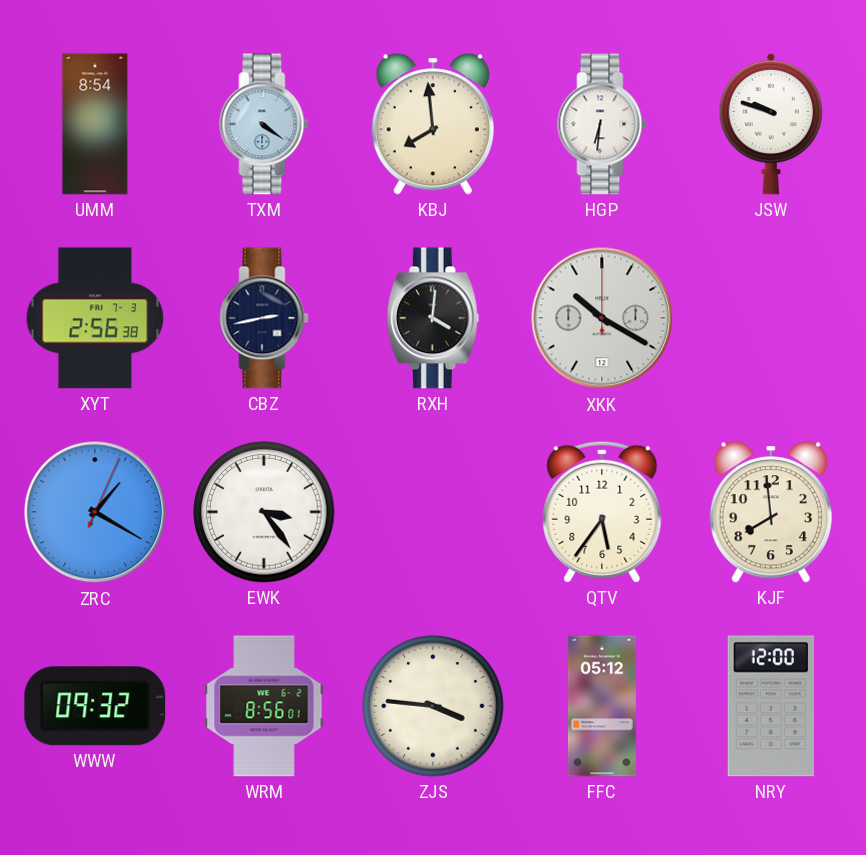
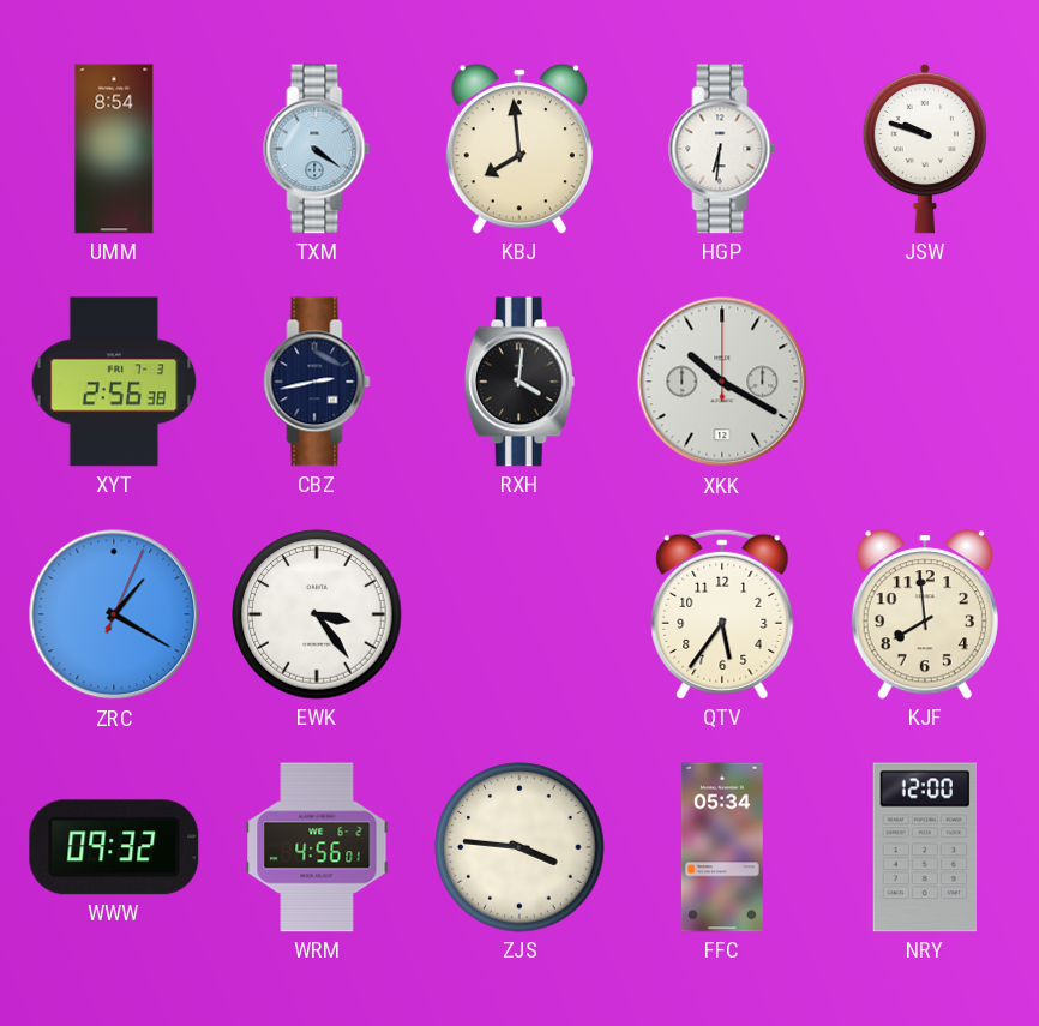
WRM: 8:56 -> 4:56 (317, 847)
FFC: 05:12 -> 05:34 (722, 847)
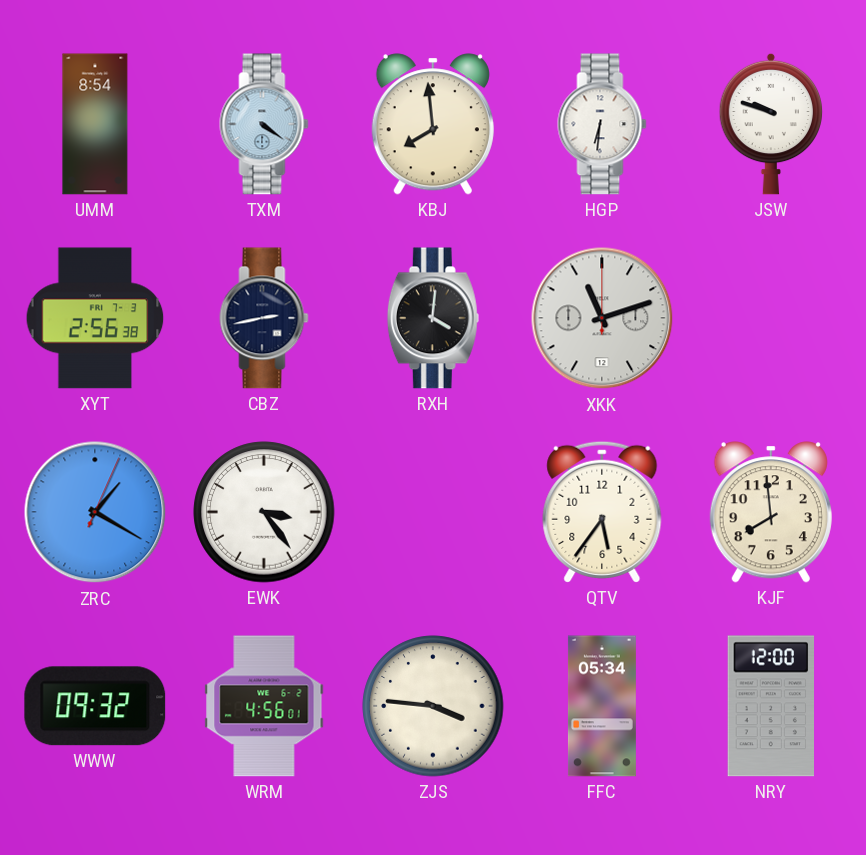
XKK: 10:20 -> 11:12 (602, 318)
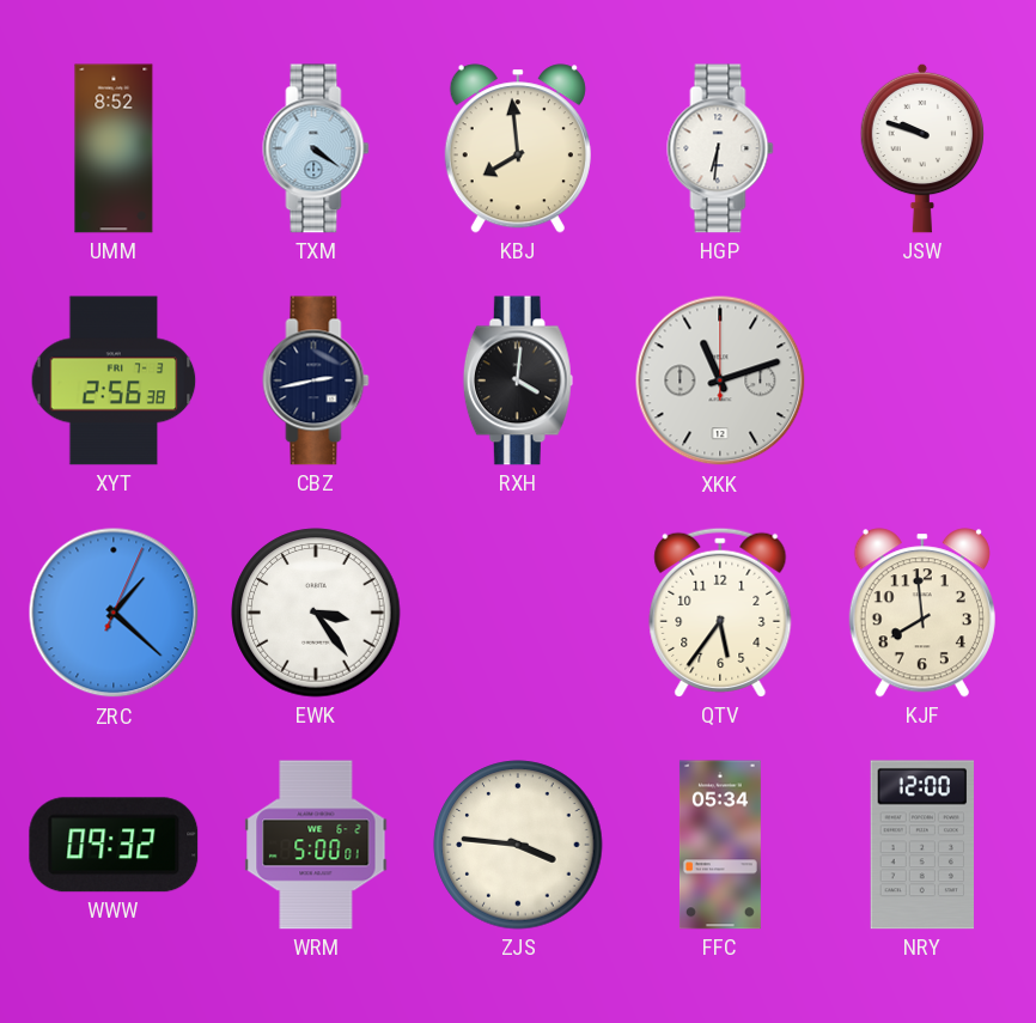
UMM: 8:54 -> 8:52 (114, 148)
ZRC: 1:20 -> 1:22 (114, 613)
WRM: 4:56 -> 5:00 (316, 845)
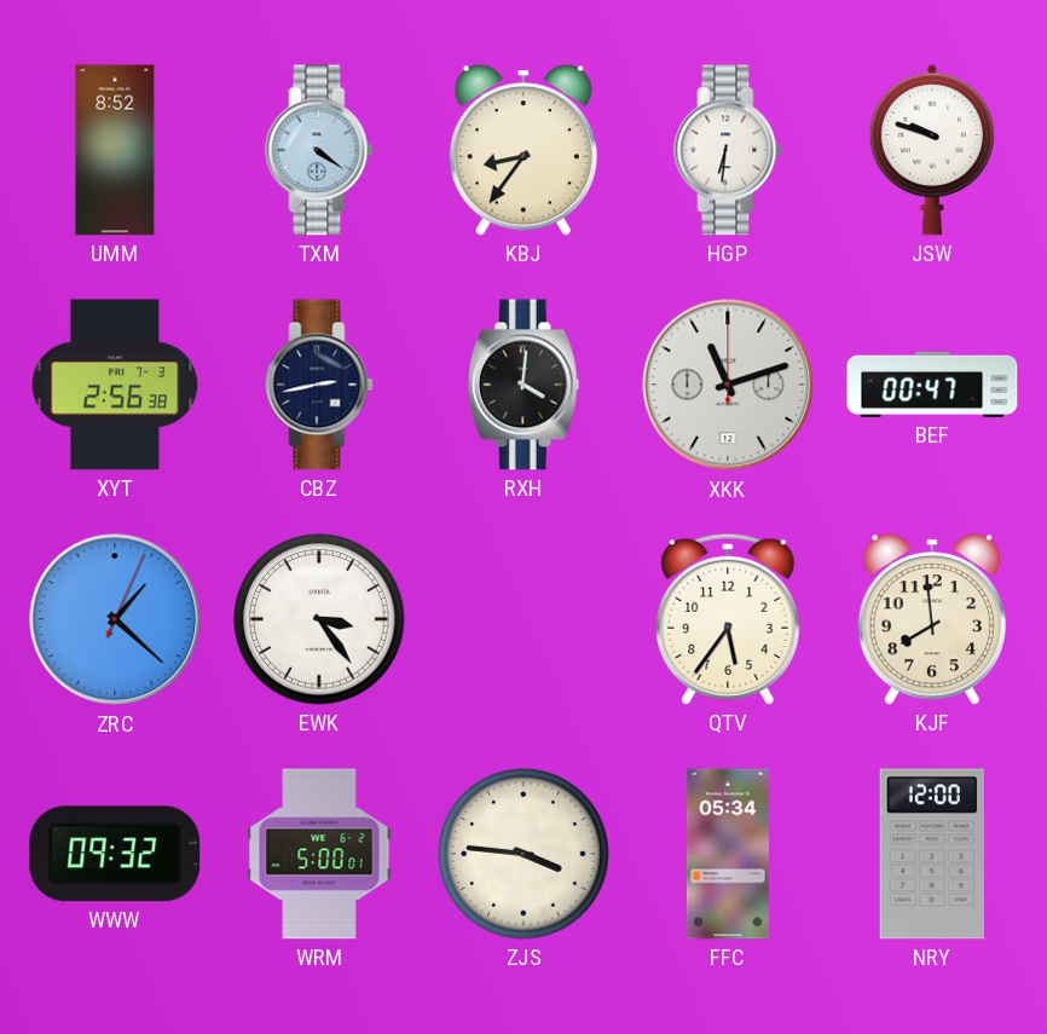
KBJ: 7:59 -> 8:36 (523, 150)
BEF: none -> 00:47 (932, 385)
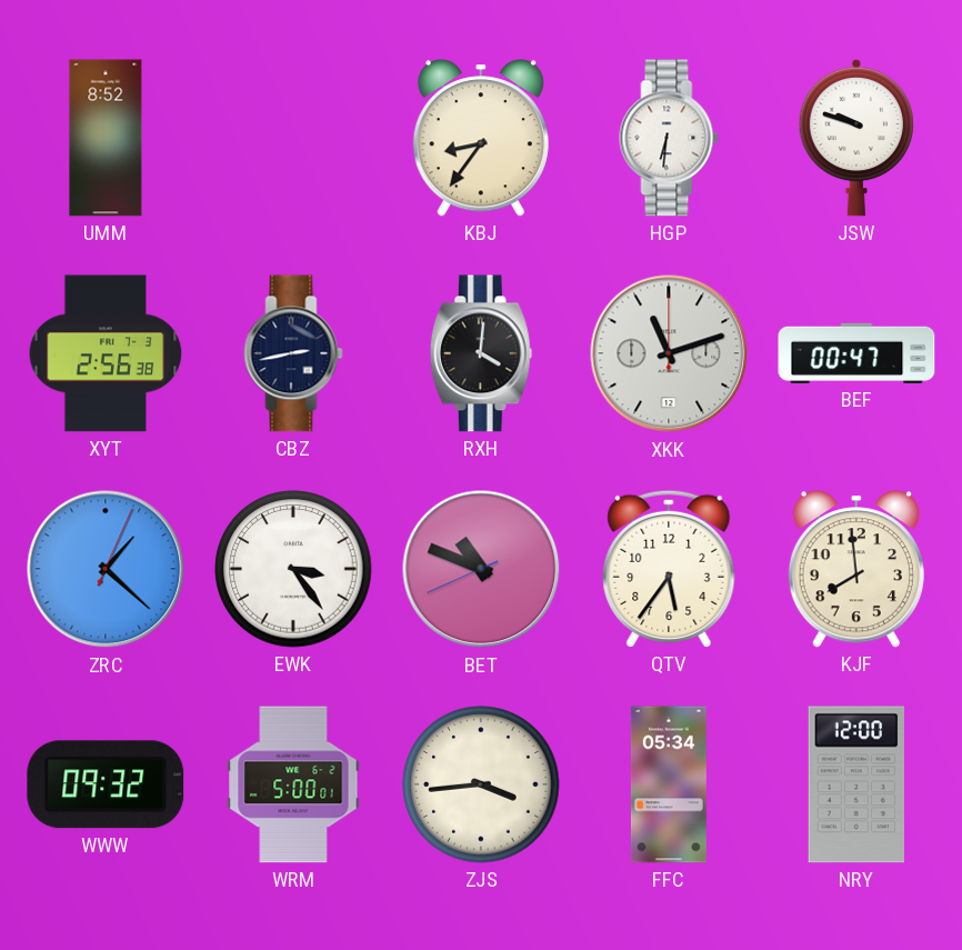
TXM: 4:21 -> none (319, 150)
BET: none -> 10:48 (481, 569)
ZJS: 3:46 -> 3:44 (481, 784)
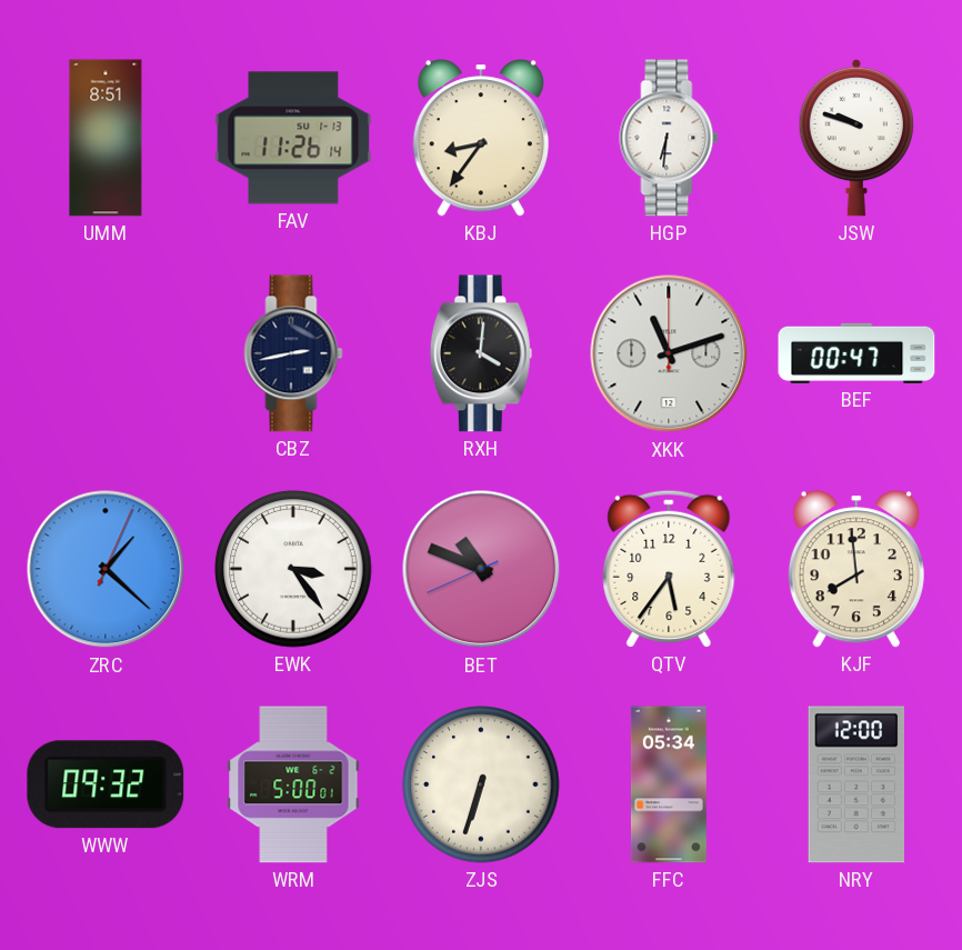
UMM: 8:52 -> 8:51 (106, 138)
FAV: none -> 11:26 (293, 138)
XYT: 2:56 -> none (106, 353)
ZJS: 3:44 -> 6:33 (481, 784)
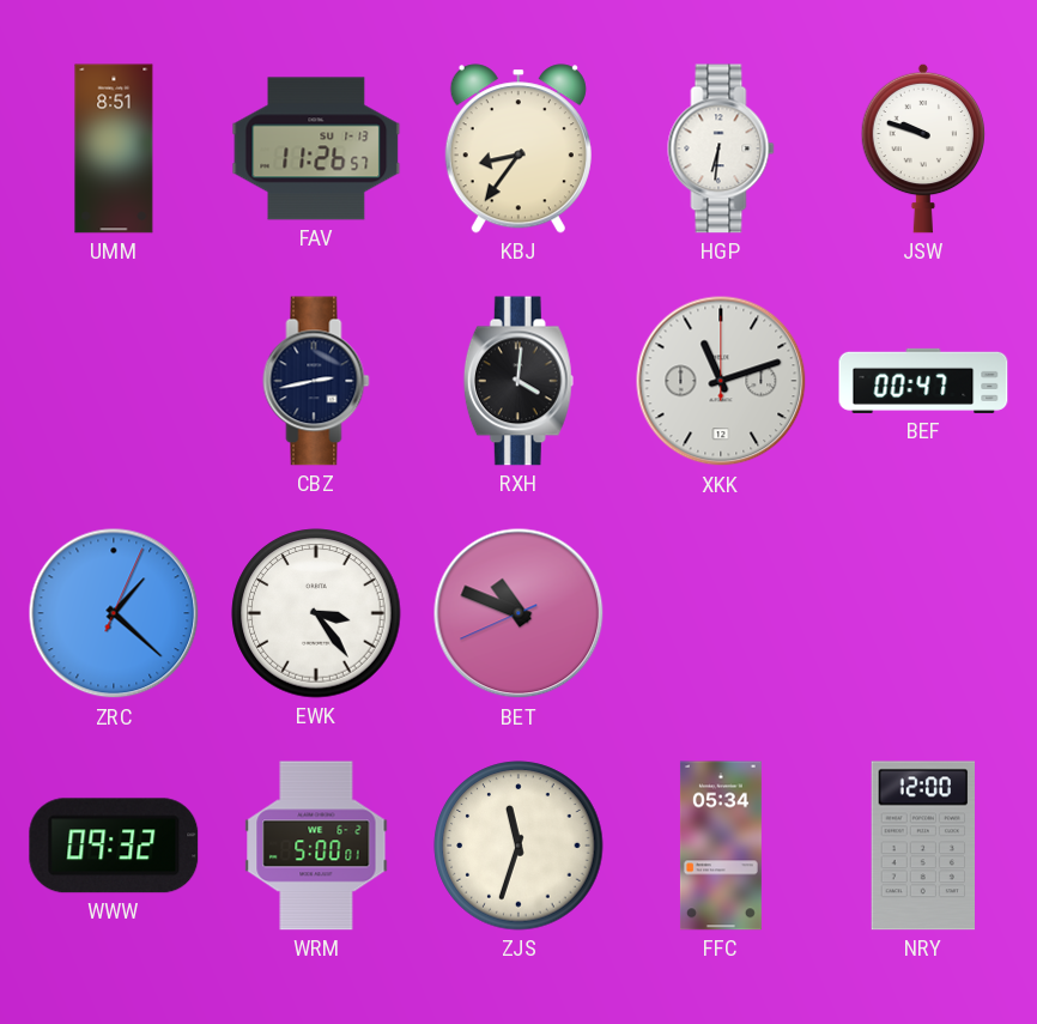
FAV: 11:26:14 -> 11:26:57 (316, 149)
QTV: 5:36 -> none (669, 569)
KJF: 7:59 -> none (856, 569)
ZJS: 6:33 -> 11:33 (518, 846)
